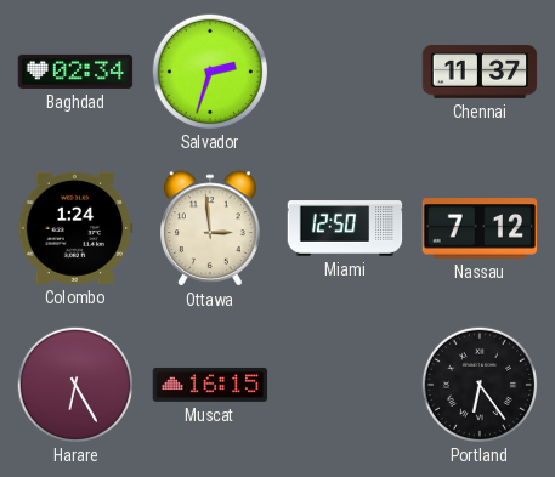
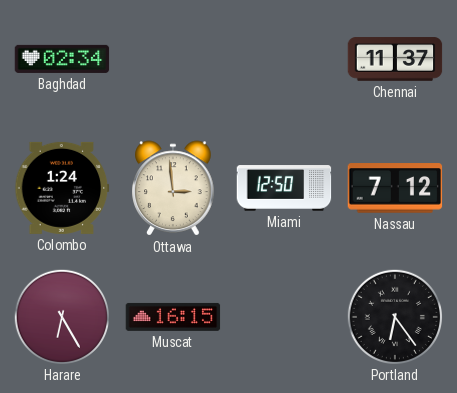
Salvador: 2:33 -> none (209, 70)
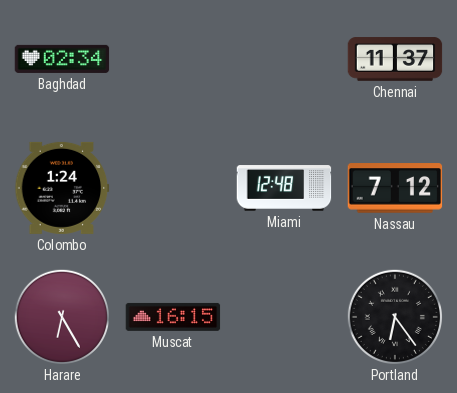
Ottawa: 2:59 -> none (173, 188)
Miami: 12:50 -> 12:48 (284, 188)
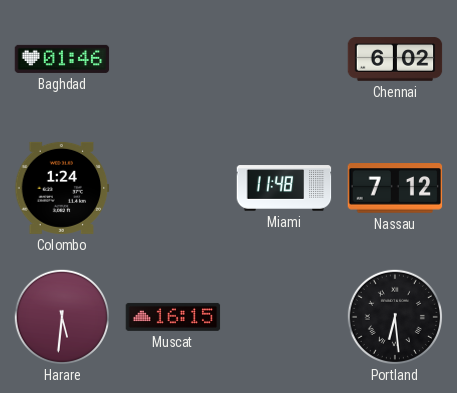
Baghdad: 02:34 -> 01:46 (62, 59)
Chennai: 11:37 -> 6:02 (395, 59)
Miami: 12:48 -> 11:48 (284, 188)
Harare: 6:25 -> 5:31 (61, 316)
Portland: 6:24 -> 6:29 (394, 316)
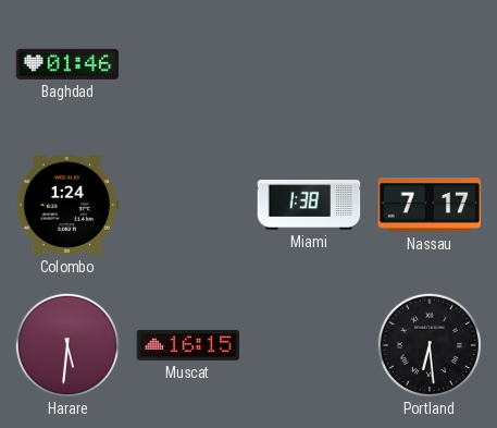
Chennai: 6:02 -> none (395, 59)
Miami: 11:48 -> 1:38 (309, 205)
Nassau: 7:12 -> 7:17 (430, 205)
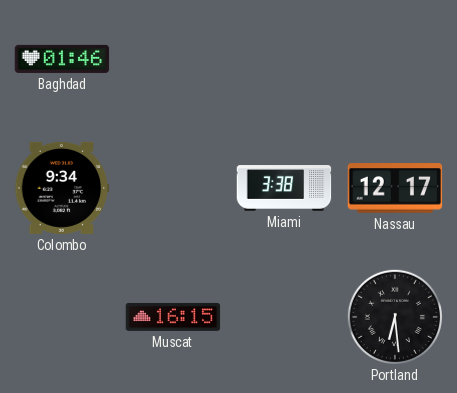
Colombo: 1:24 -> 9:34 (62, 188)
Miami: 1:38 -> 3:38 (284, 188)
Nassau: 7:17 -> 12:17 (395, 188)
Harare: 5:31 -> none (66, 344)
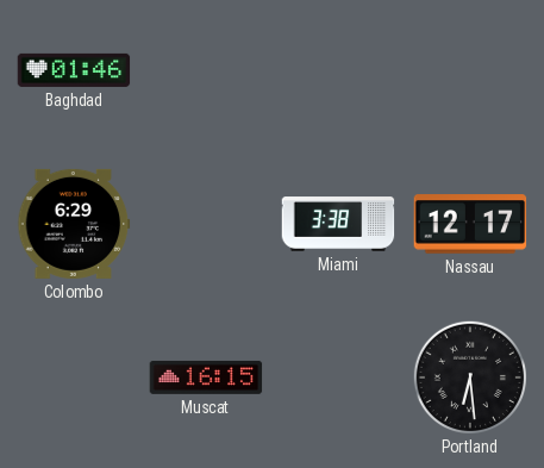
Colombo: 9:34 -> 6:29 (74, 224)
